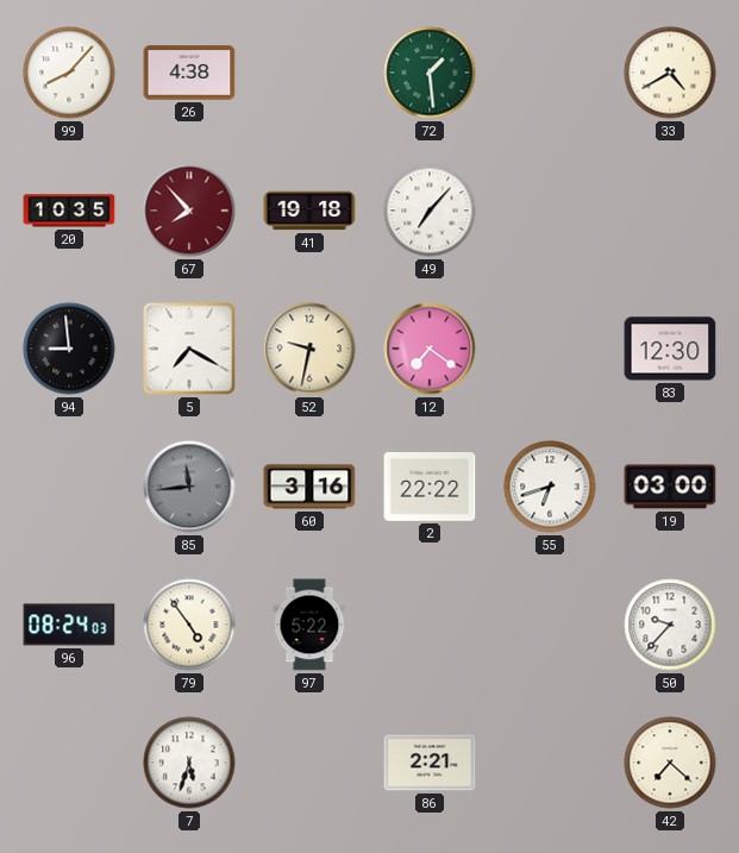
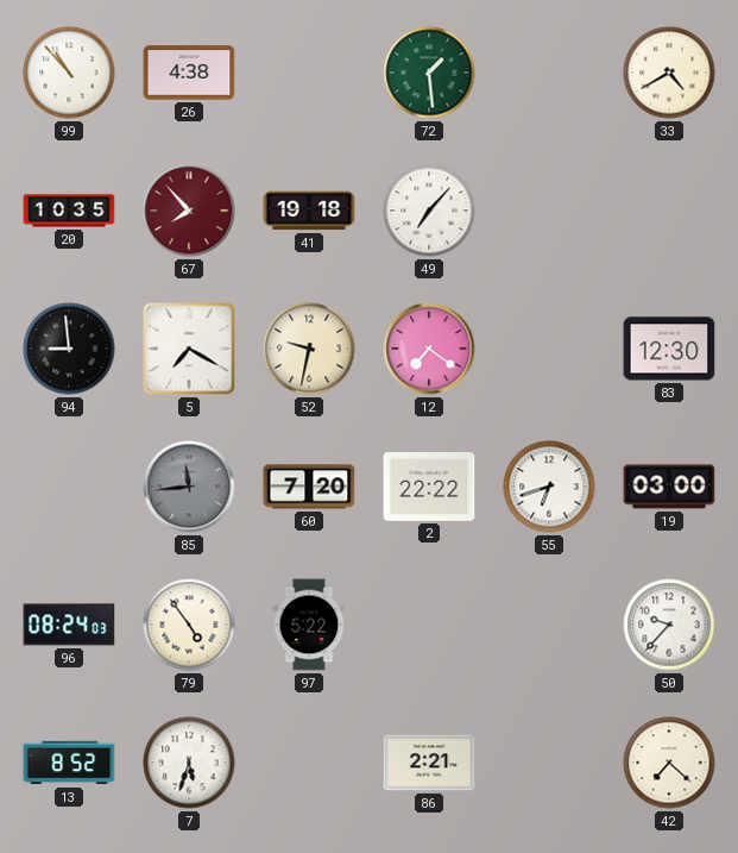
99: 8:07 -> 10:53 (69, 73)
60: 3:16 -> 7:20 (309, 487)
13: none -> 8:52 (69, 763)
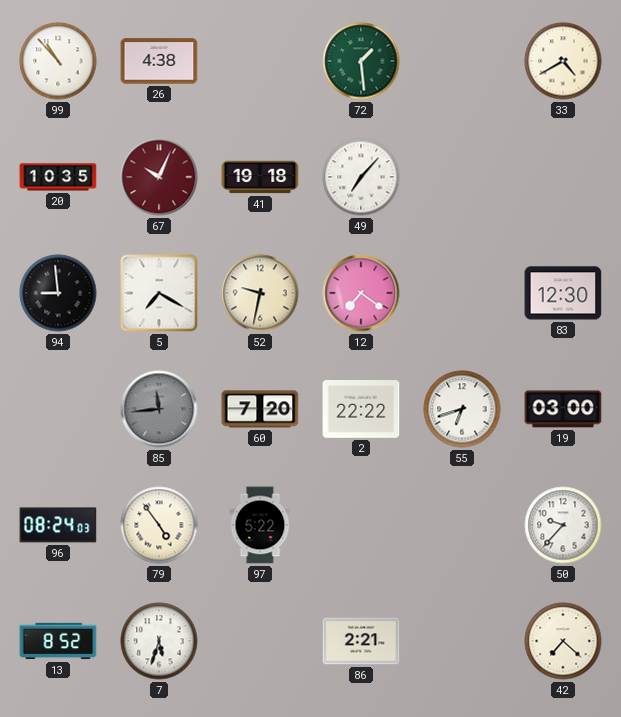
67: 7:53 -> 10:04 (159, 177)
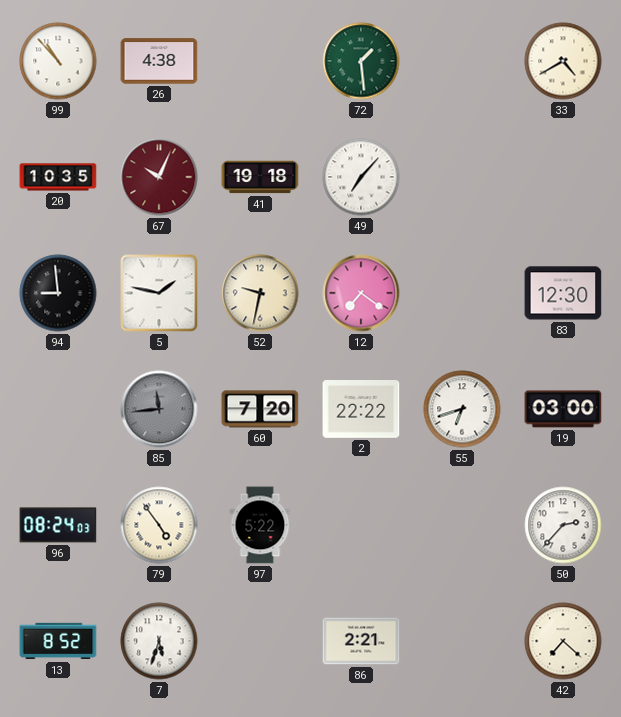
5: 7:20 -> 1:47 (159, 293)
50: 9:37 -> 2:37 (563, 525)
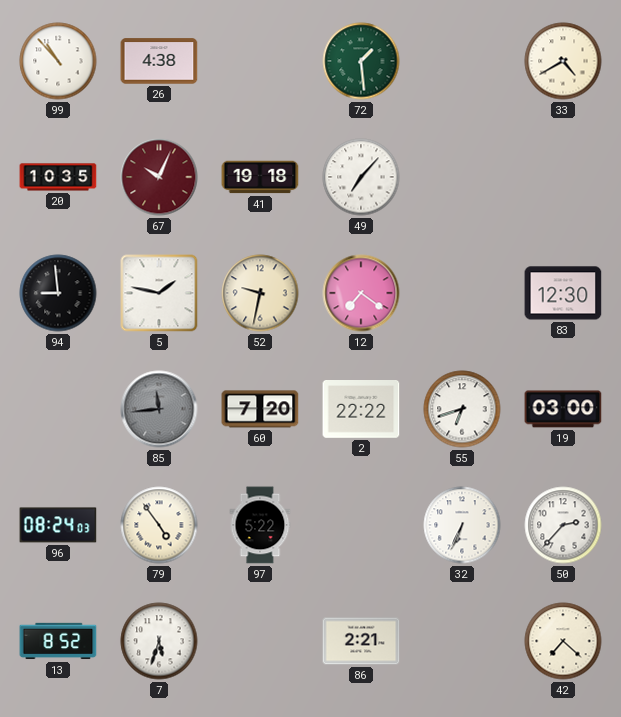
32: none -> 6:34 (462, 525)
